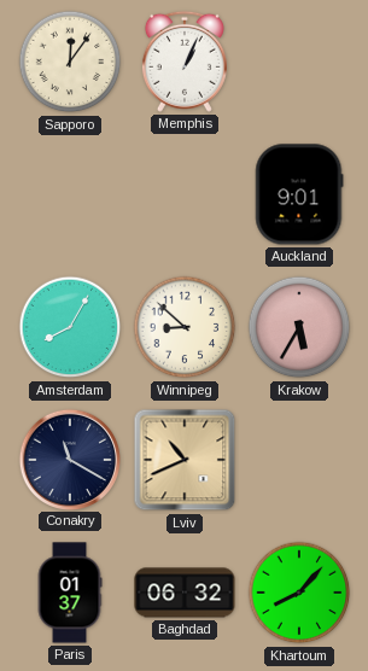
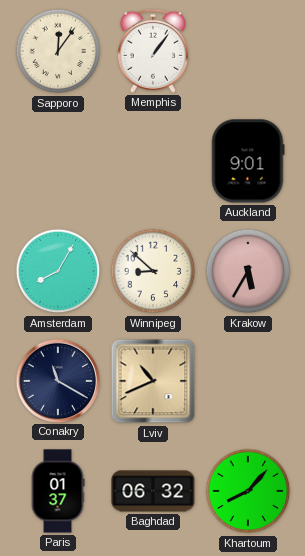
Memphis: 1:04 -> 1:06 (153, 51)
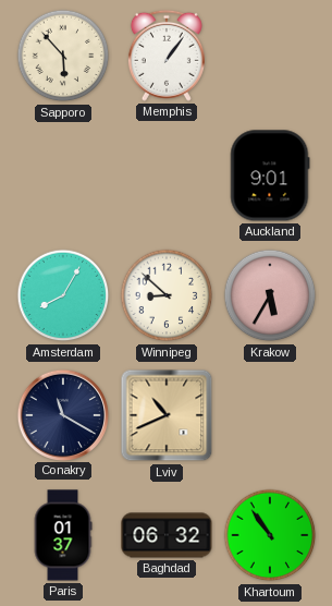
Sapporo: 12:06 -> 5:53 (63, 56)
Khartoum: 8:07 -> 10:54 (270, 535)
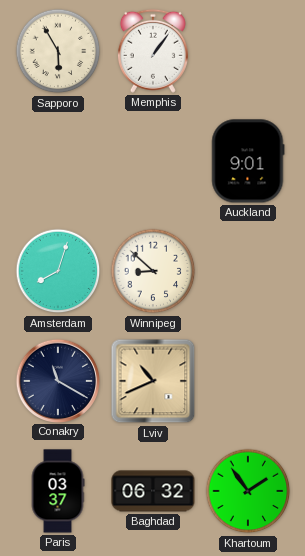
Sapporo: 5:53 -> 5:55 (58, 51)
Amsterdam: 8:05 -> 8:03 (58, 271)
Krakow: 5:35 -> none (270, 295)
Paris: 01:37 -> 03:37 (58, 491)
Khartoum: 10:54 -> 1:54 (248, 491)
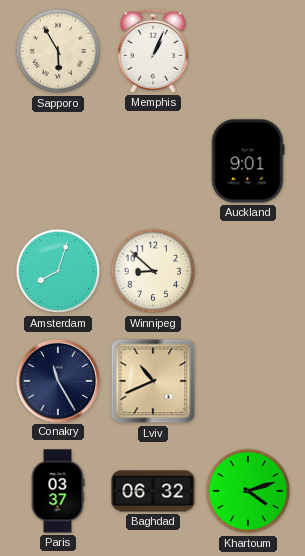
Memphis: 1:06 -> 1:04 (153, 51)
Conakry: 11:20 -> 11:25 (57, 380)
Khartoum: 1:54 -> 4:12 (248, 491)
